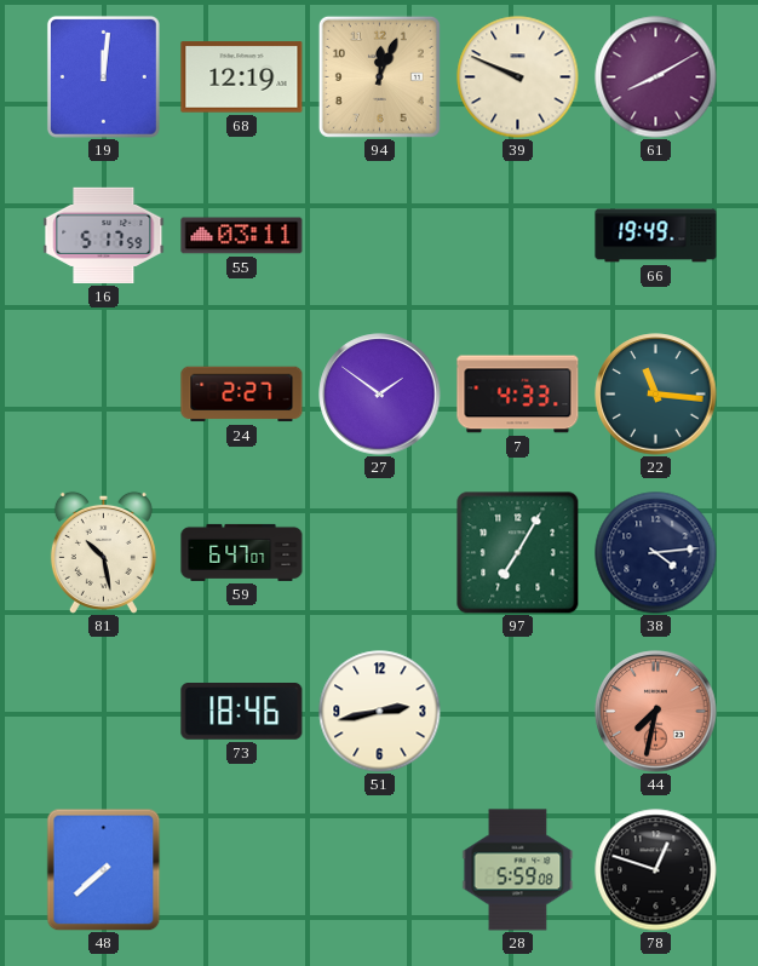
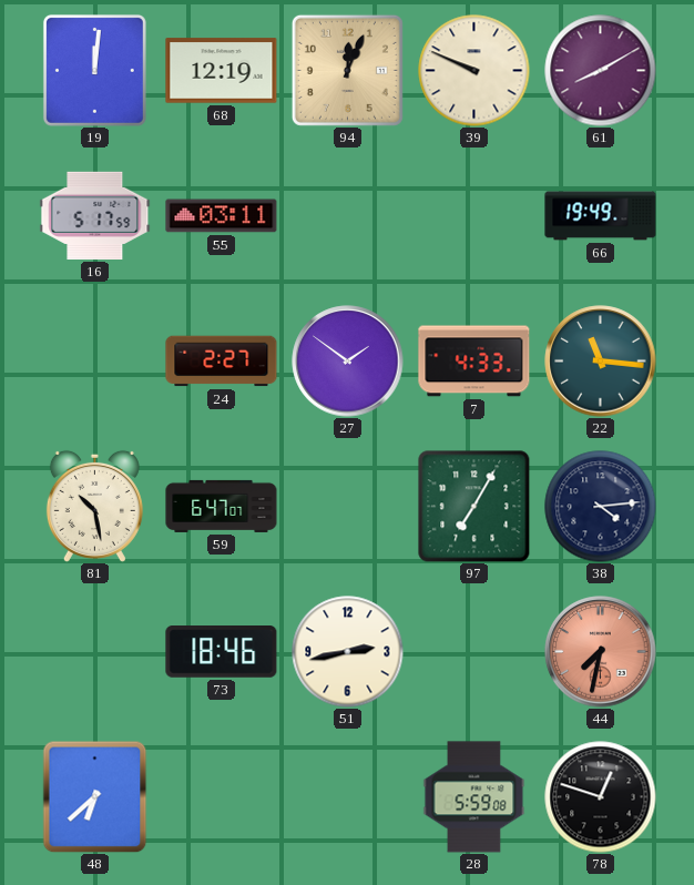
48: 7:38 -> 6:38 (95, 796)
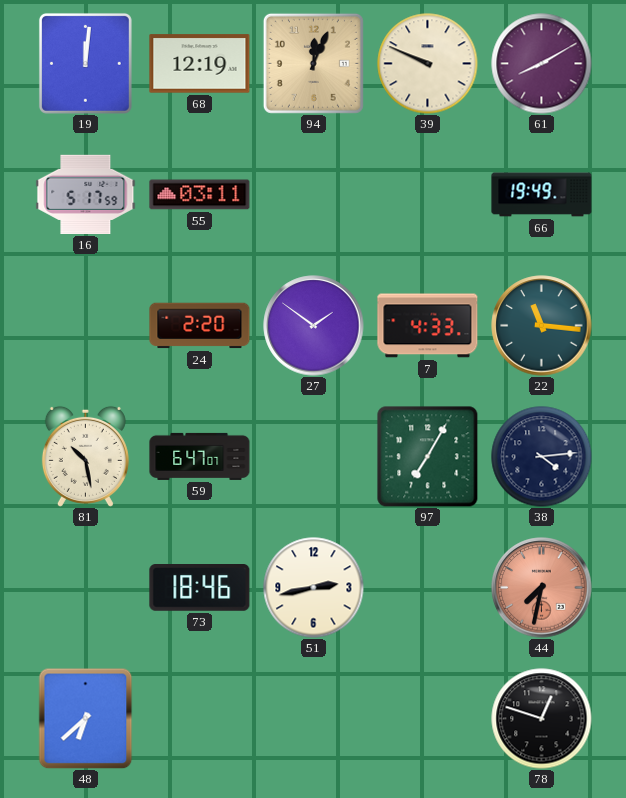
24: 2:27 -> 2:20 (200, 326)
28: 5:59 -> none (474, 797)
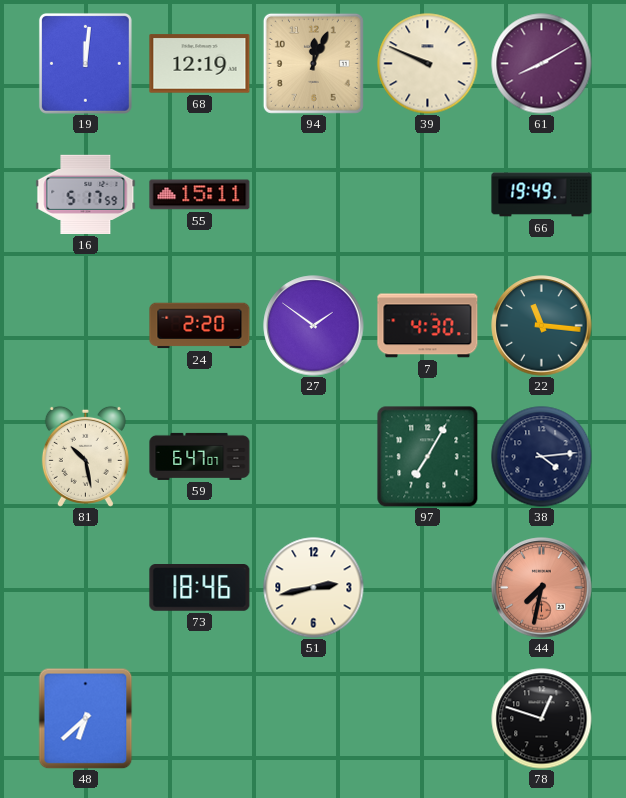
55: 03:11 -> 15:11 (200, 195)
7: 4:33 -> 4:30 (428, 326)
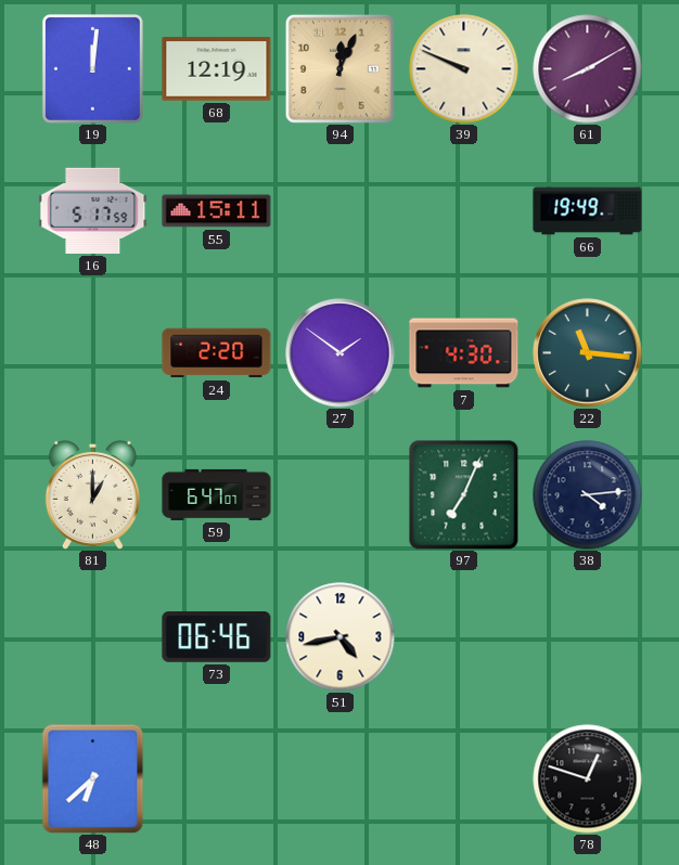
81: 10:28 -> 1:00 (92, 494)
97: 7:05 -> 7:04 (464, 495)
73: 18:46 -> 06:46 (217, 637)
51: 2:43 -> 4:43 (341, 637)
44: 7:32 -> none (542, 588)
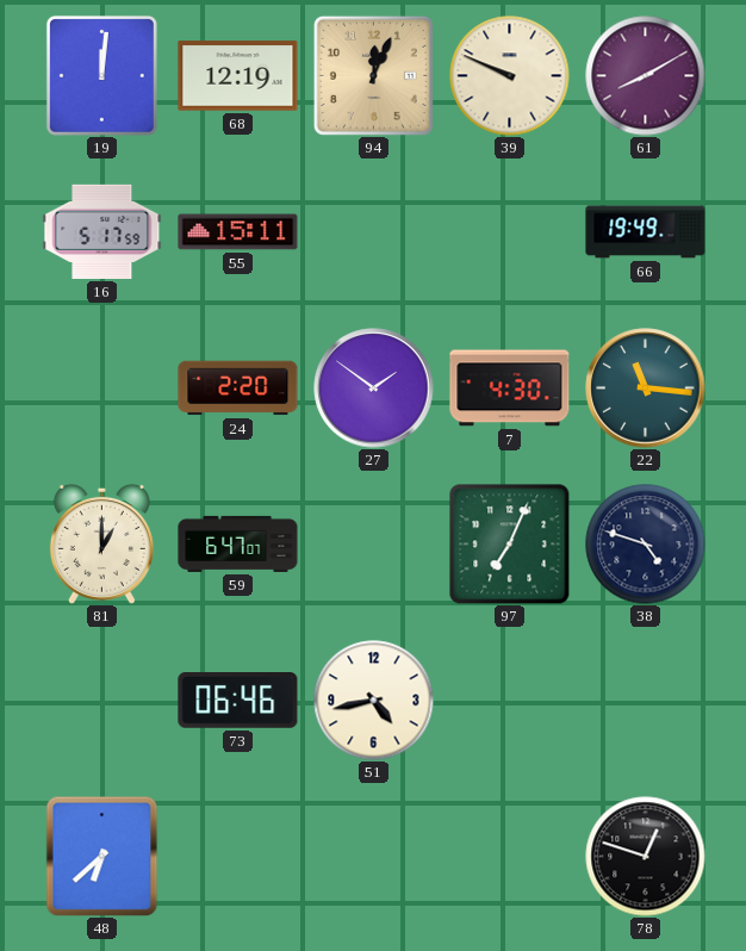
38: 4:14 -> 4:48 (646, 545)
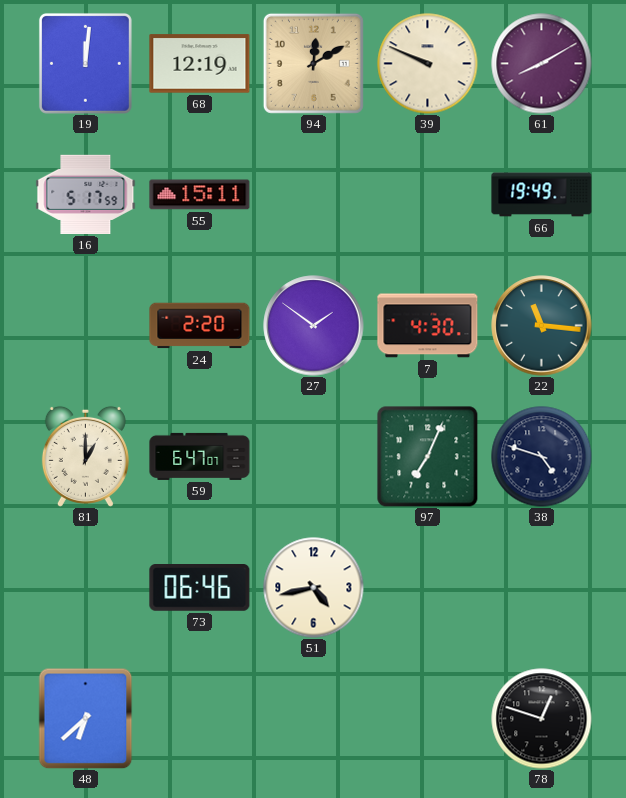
94: 12:04 -> 12:10 (313, 63)
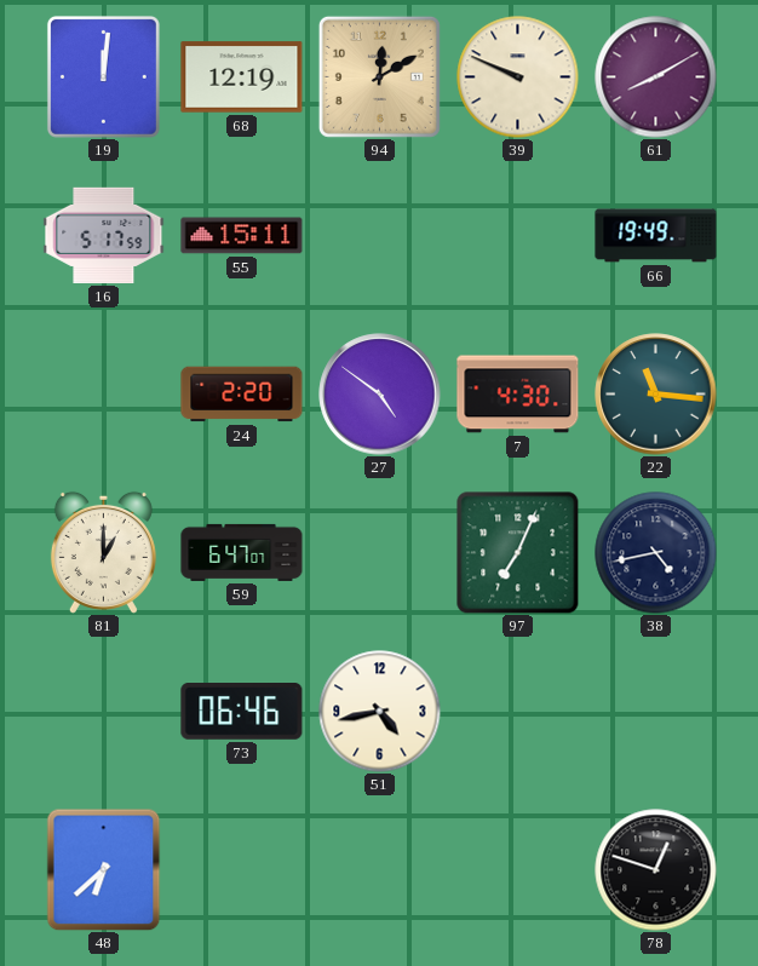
27: 1:51 -> 4:51 (380, 395)
38: 4:48 -> 4:43 (656, 553)
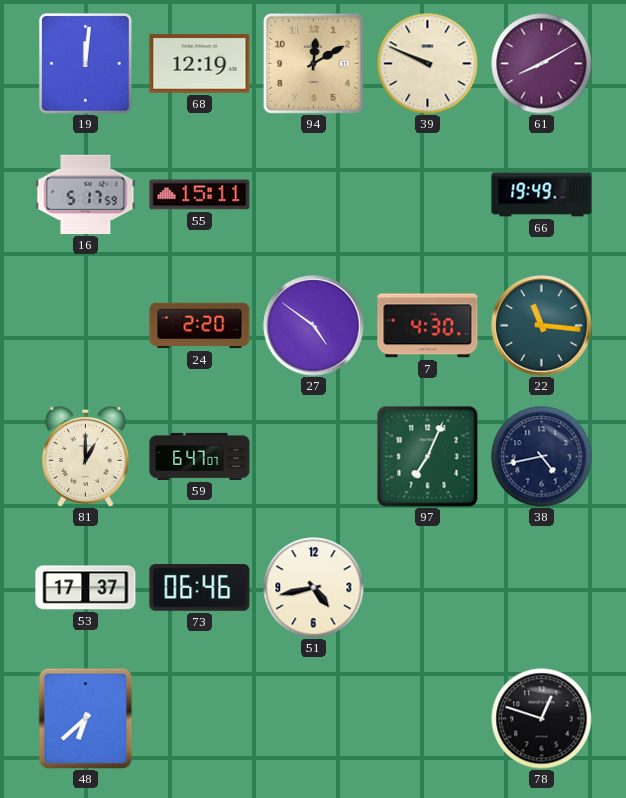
53: none -> 17:37 (86, 588)
